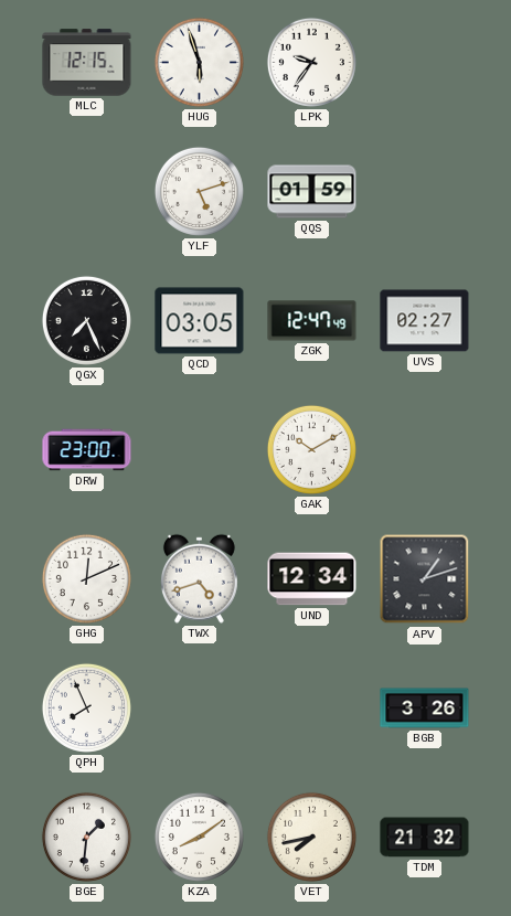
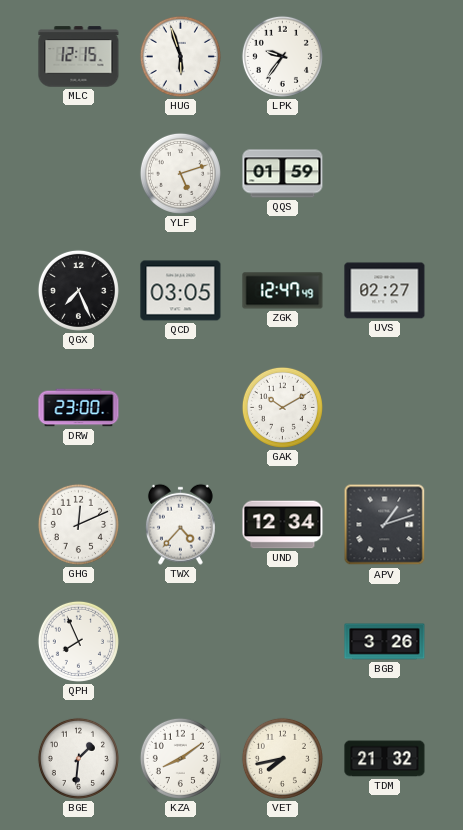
TWX: 4:42 -> 4:37 (180, 524)
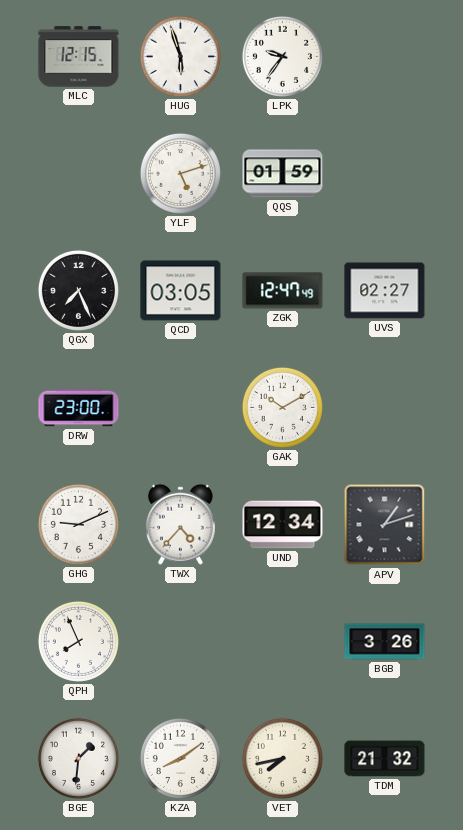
GHG: 12:11 -> 9:11 (78, 524)
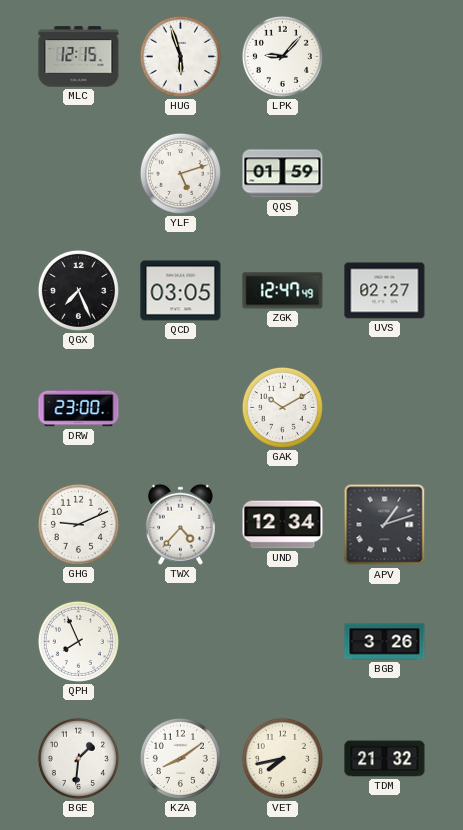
LPK: 9:36 -> 9:07 (282, 56)
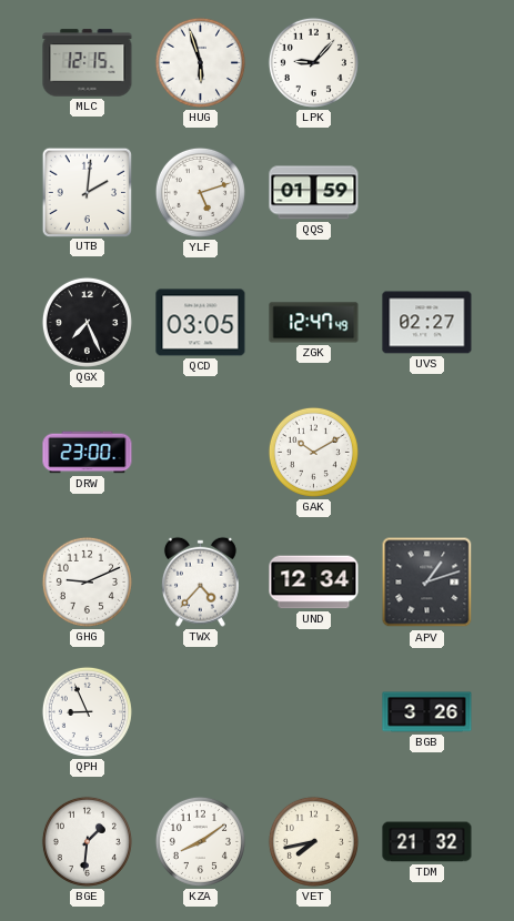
UTB: none -> 2:01 (87, 192)
QPH: 7:56 -> 8:56 (87, 711)
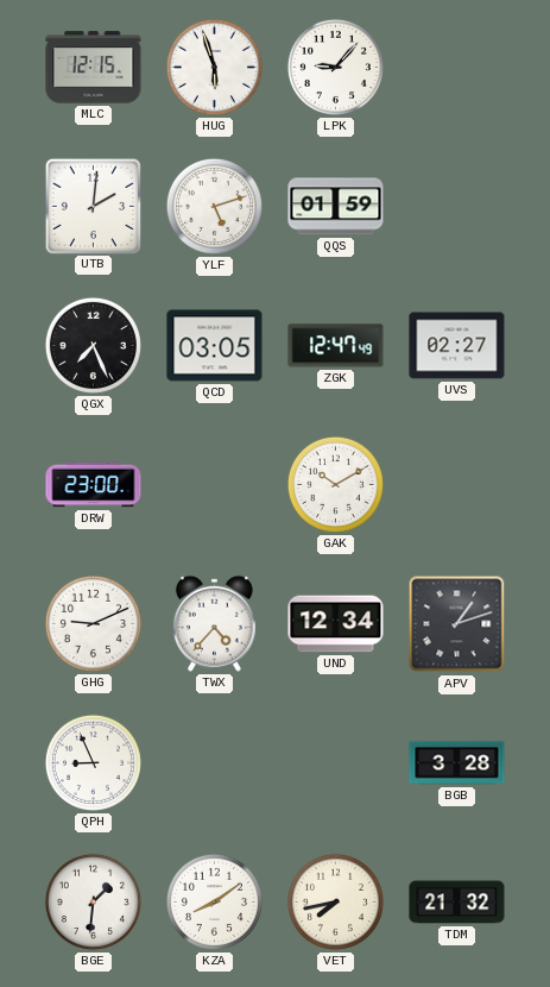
BGB: 3:26 -> 3:28 (457, 763)
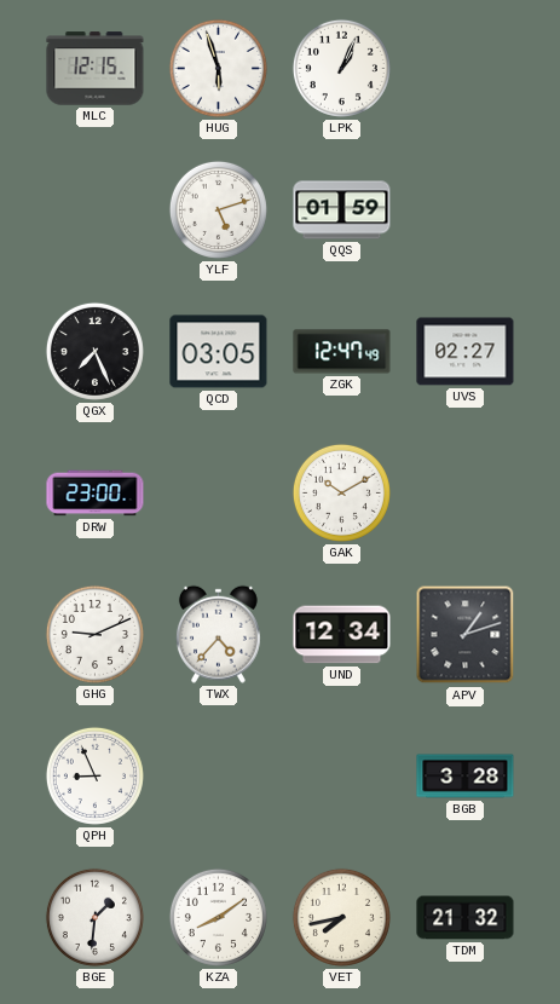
LPK: 9:07 -> 1:04 (341, 68)
UTB: 2:01 -> none (93, 206)
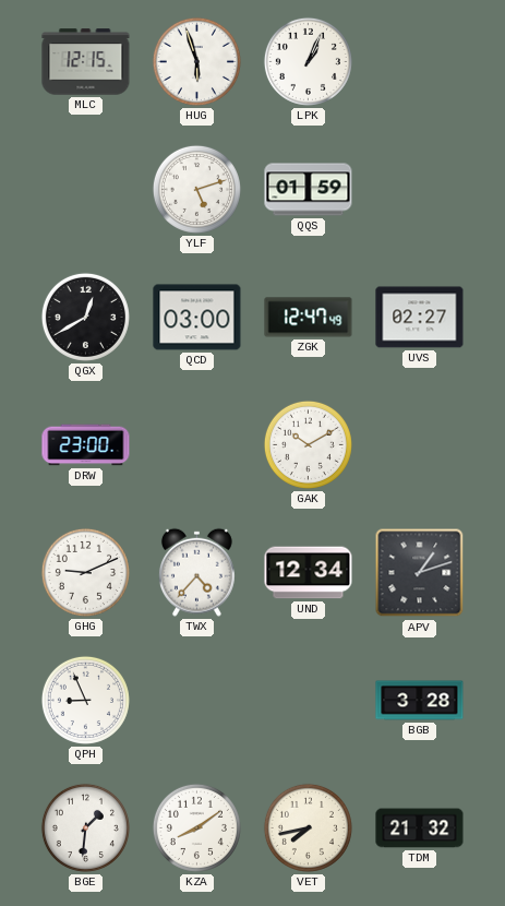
QGX: 7:26 -> 12:40 (85, 317)
QCD: 03:05 -> 03:00 (197, 318)
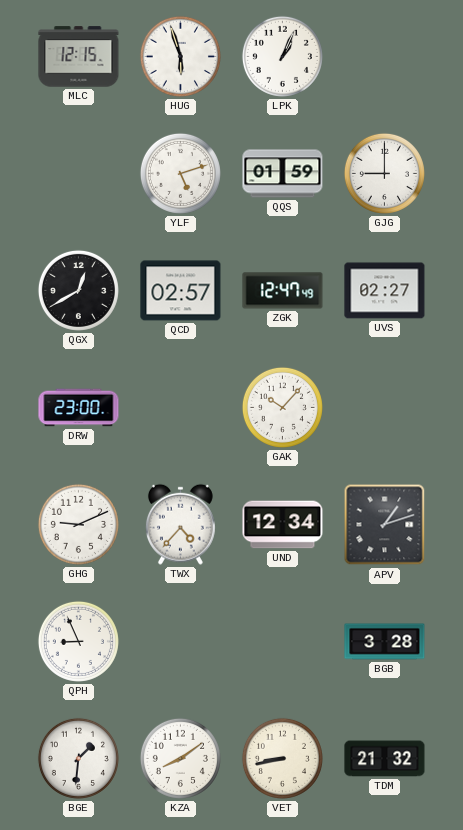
GJG: none -> 9:00 (384, 173)
QCD: 03:00 -> 02:57 (181, 291)
GAK: 10:10 -> 10:07 (282, 407)
VET: 7:43 -> 8:43 (282, 758)
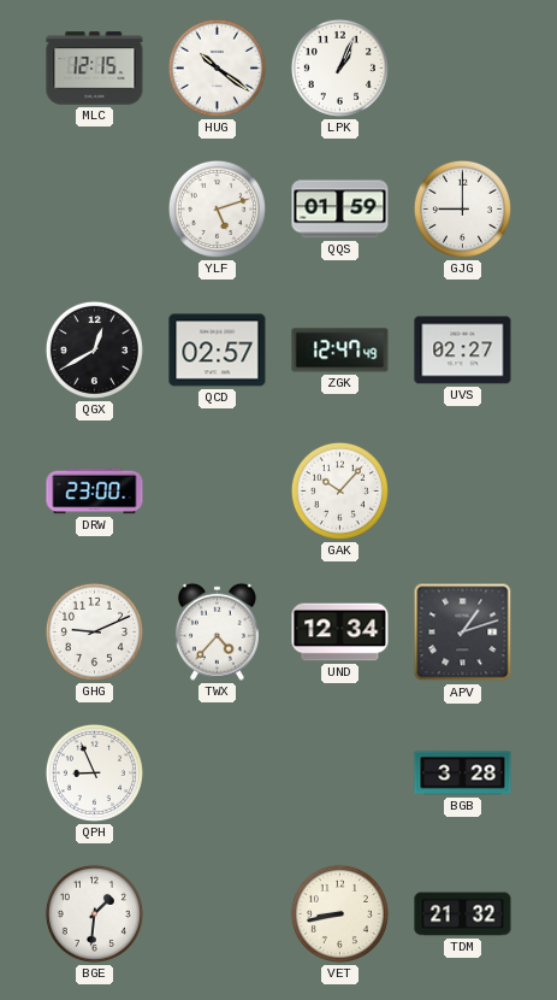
HUG: 5:57 -> 10:21 (217, 67)
KZA: 8:09 -> none (180, 758)
